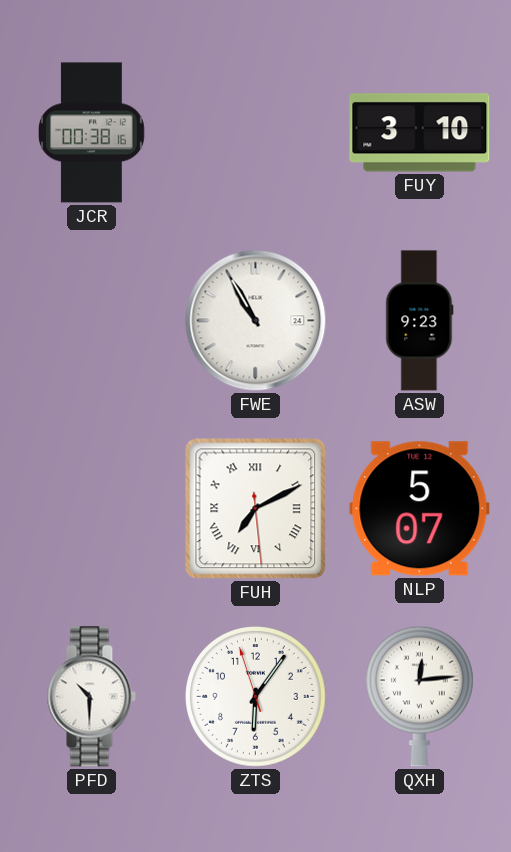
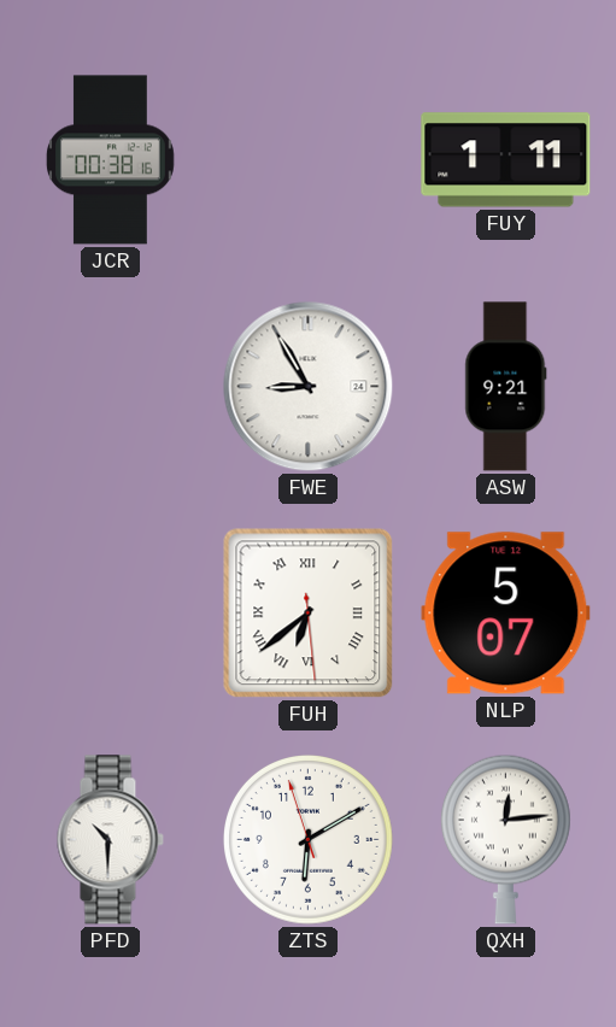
FUY: 3:10 -> 1:11 (506, 160)
FWE: 10:55 -> 8:55 (309, 387)
ASW: 9:23 -> 9:21 (506, 387)
FUH: 7:10 -> 6:38 (309, 614)
ZTS: 6:05 -> 6:09 (309, 840)
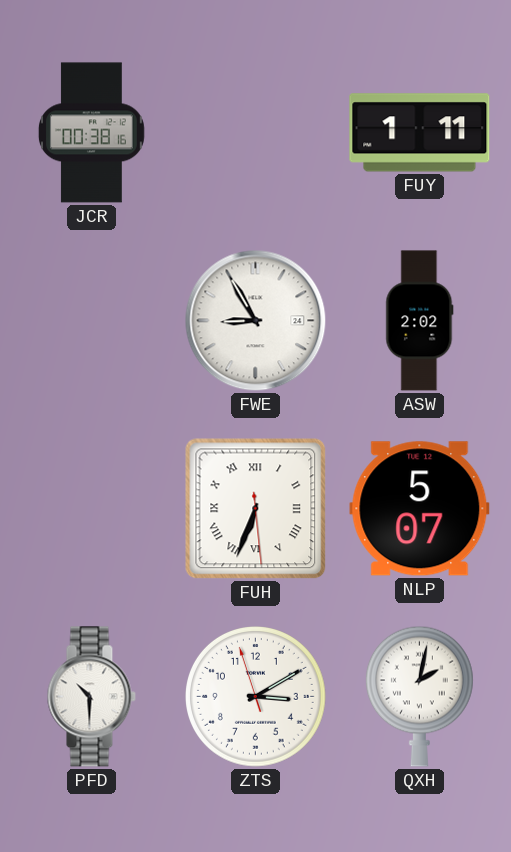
ASW: 9:21 -> 2:02 (420, 321)
FUH: 6:38 -> 6:33 (256, 509)
ZTS: 6:09 -> 3:09 (256, 697)
QXH: 12:14 -> 2:02 (419, 696)
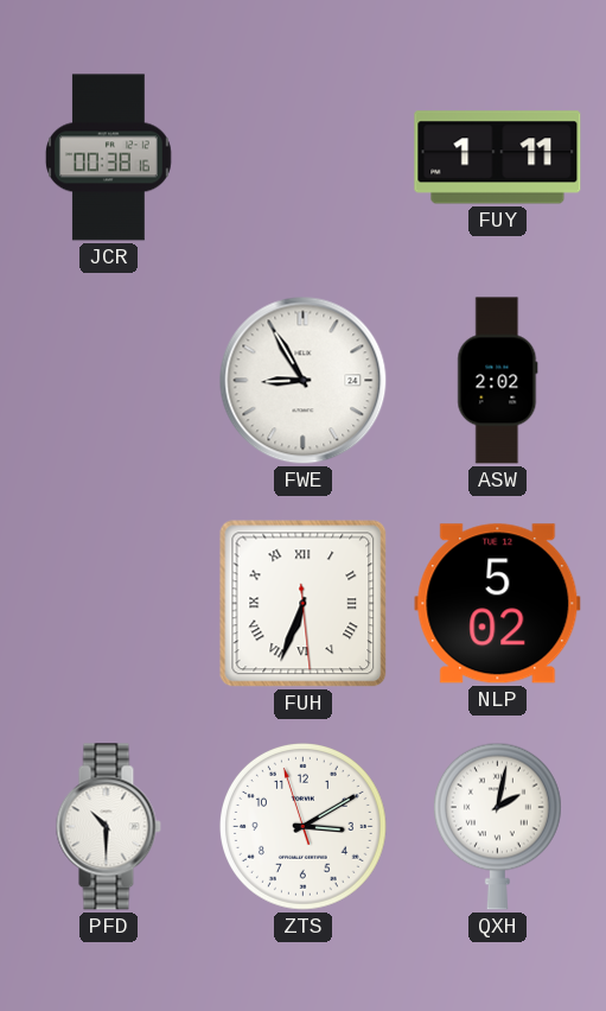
NLP: 5:07 -> 5:02 (498, 604)
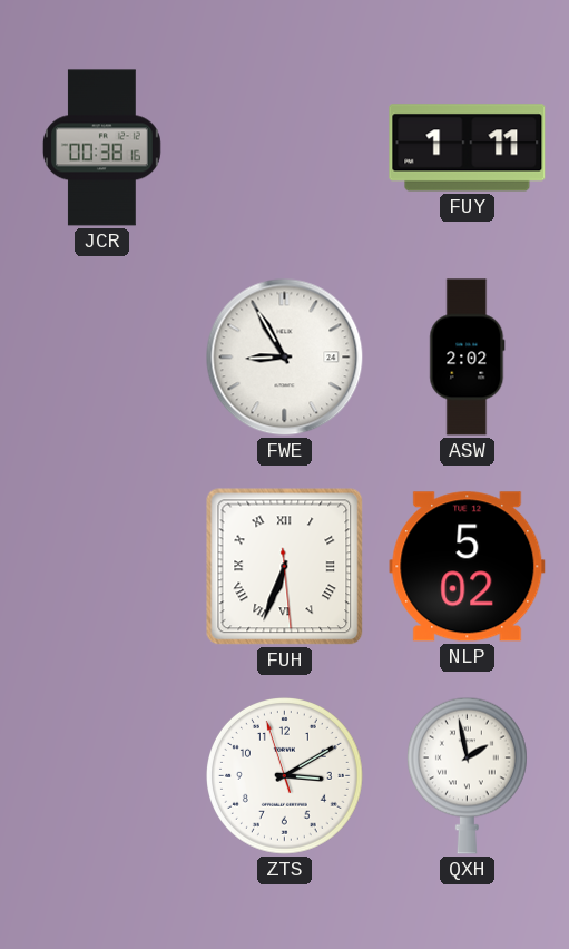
PFD: 10:30 -> none (108, 827)
QXH: 2:02 -> 1:58 (467, 775)
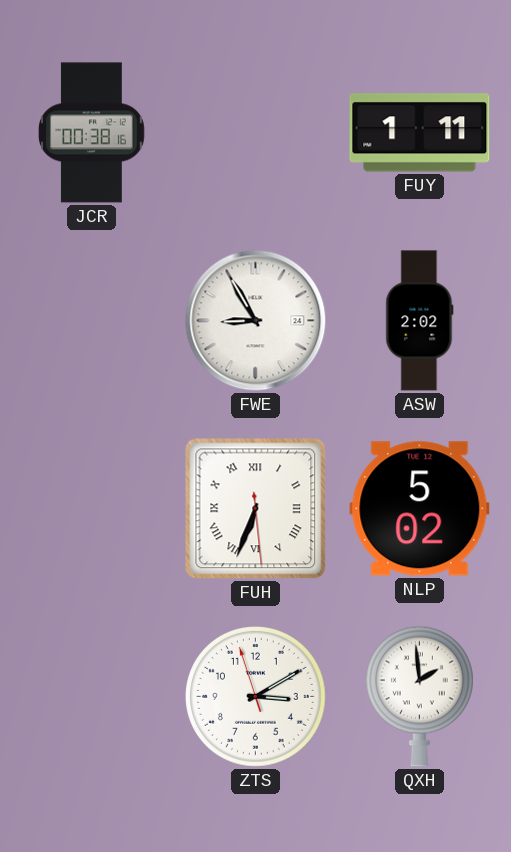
QXH: 1:58 -> 1:59 (419, 696)
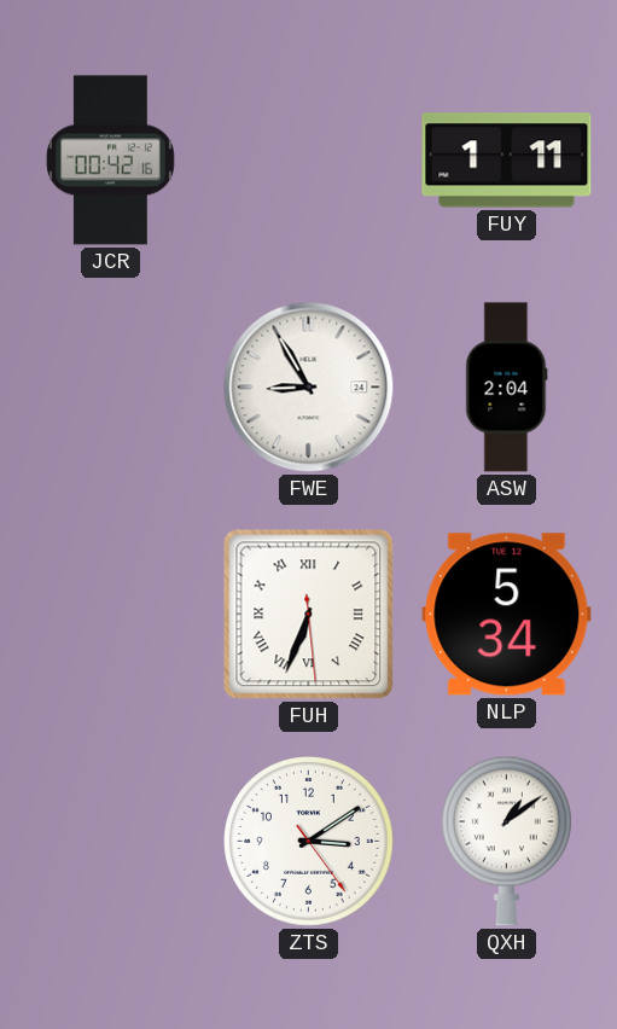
JCR: 00:38 -> 00:42 (110, 161)
ASW: 2:02 -> 2:04 (507, 388)
NLP: 5:02 -> 5:34 (507, 615)
ZTS: 3:09:57 -> 3:09:24 (309, 842)
QXH: 1:59 -> 1:09 (506, 841)
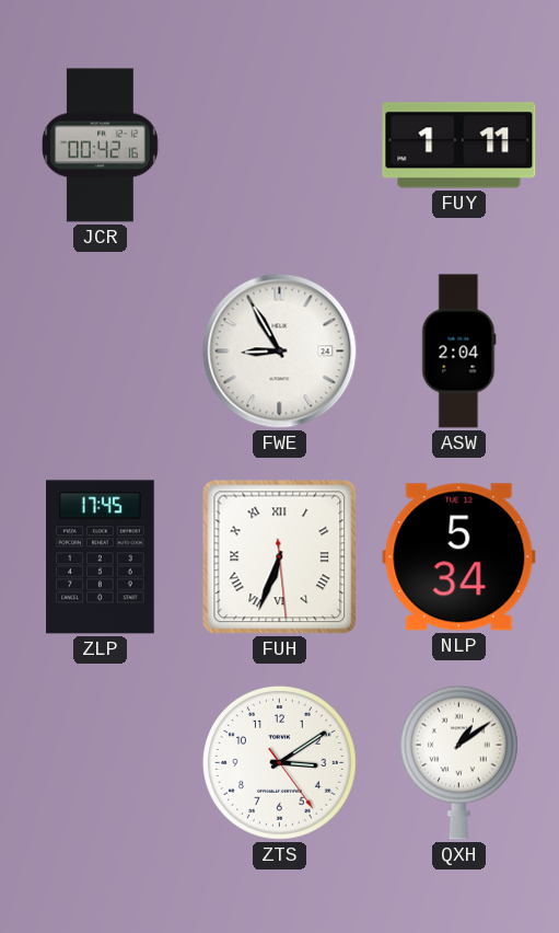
ZLP: none -> 17:45 (101, 557)
